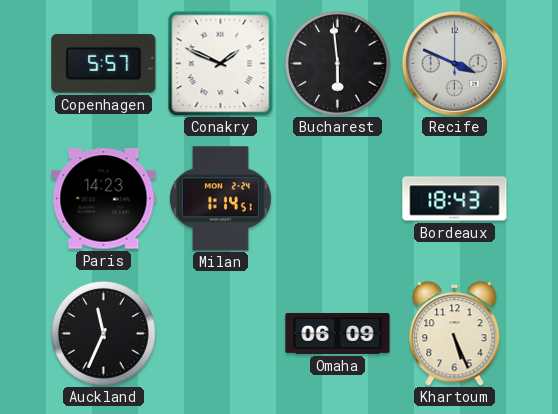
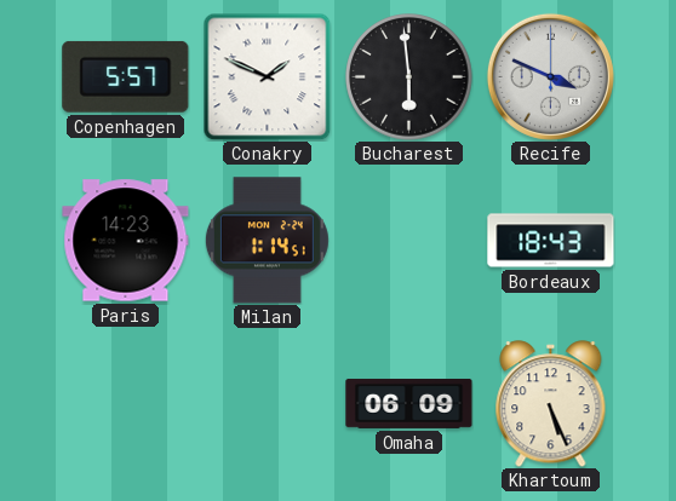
Auckland: 11:34 -> none (104, 334)
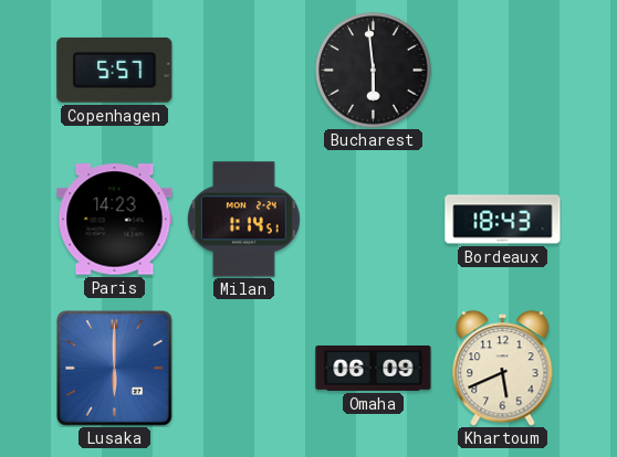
Conakry: 1:49 -> none (267, 76)
Recife: 3:49 -> none (550, 76)
Lusaka: none -> 6:00 (115, 369)
Khartoum: 5:26 -> 5:41 (503, 369)
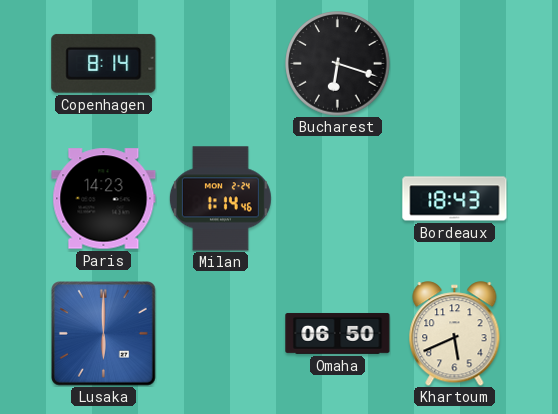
Copenhagen: 5:57 -> 8:14 (104, 63)
Bucharest: 5:59 -> 6:18 (338, 64)
Milan: 1:14:51 -> 1:14:46 (220, 199)
Omaha: 06:09 -> 06:50 (338, 333)
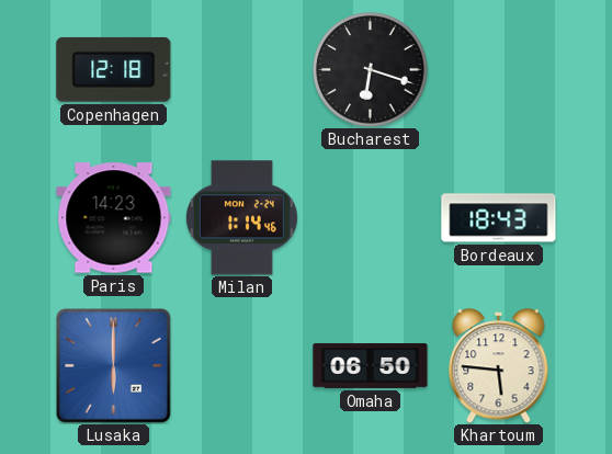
Copenhagen: 8:14 -> 12:18 (114, 69)
Khartoum: 5:41 -> 5:46 (499, 366)
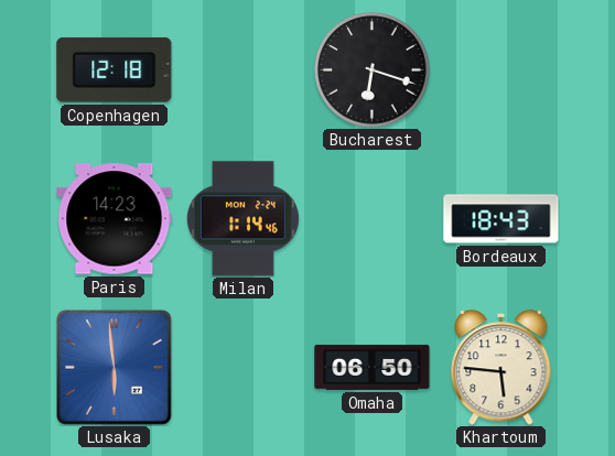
Lusaka: 6:00 -> 5:59 (115, 368)
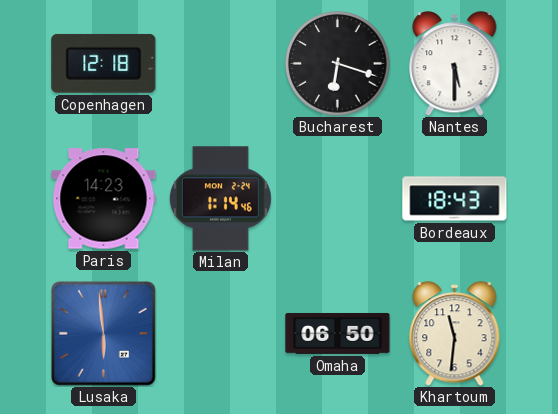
Nantes: none -> 5:30 (455, 64)
Khartoum: 5:46 -> 11:31 (455, 334)
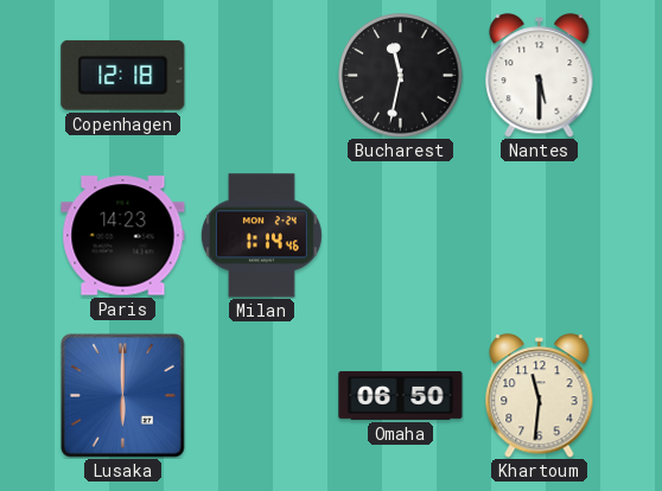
Bucharest: 6:18 -> 11:32 (401, 76)
Bordeaux: 18:43 -> none (455, 199)
Lusaka: 5:59 -> 6:00 (123, 396)
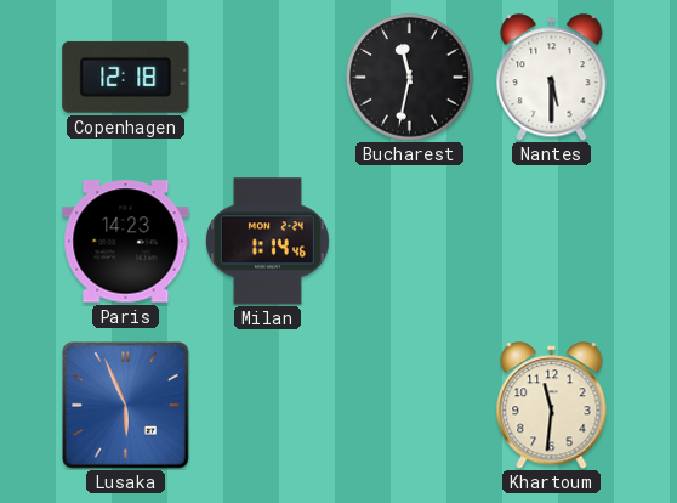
Lusaka: 6:00 -> 5:56 (126, 406)
Omaha: 06:50 -> none (401, 395)
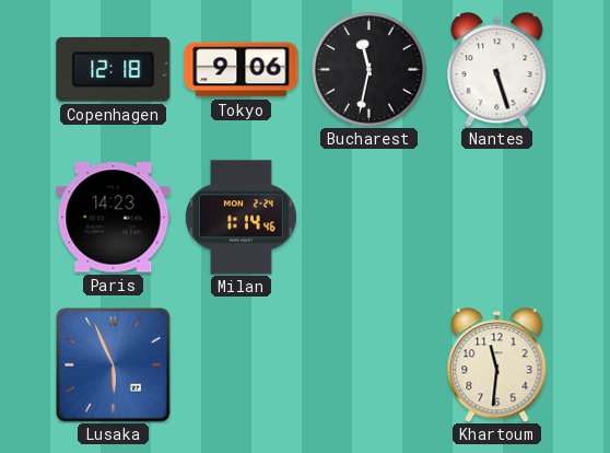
Tokyo: none -> 9:06 (242, 70)
Nantes: 5:30 -> 5:27 (497, 70)
